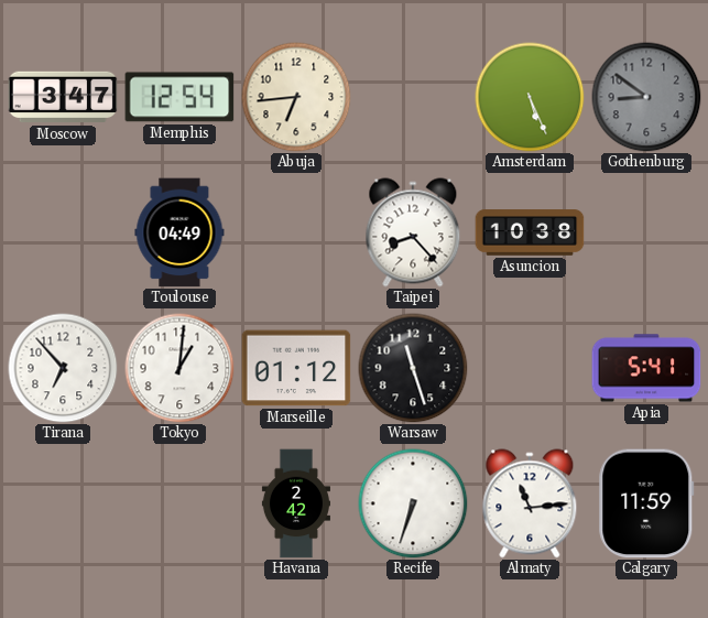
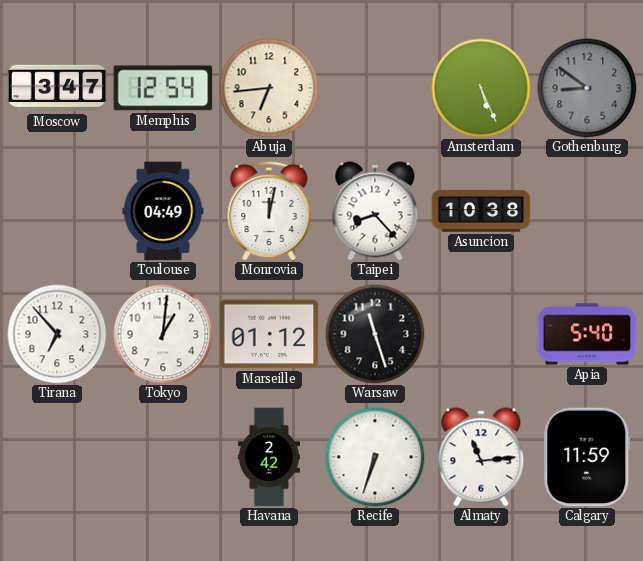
Monrovia: none -> 12:02 (269, 211)
Apia: 5:41 -> 5:40 (587, 334)
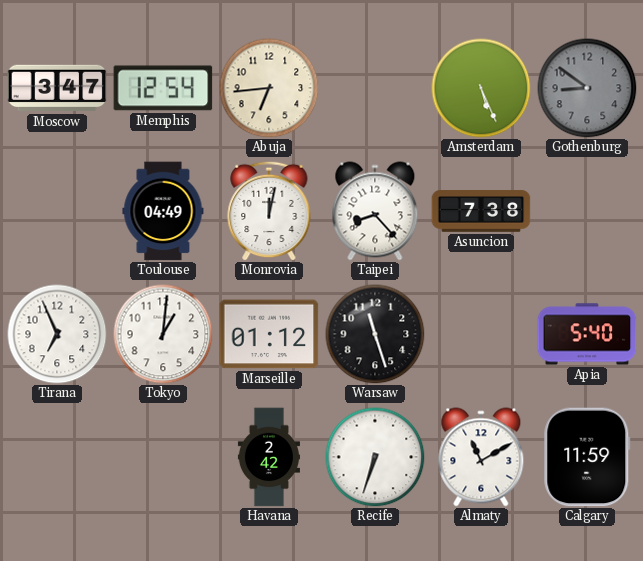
Asuncion: 10:38 -> 7:38 (481, 211)
Tirana: 6:53 -> 6:56 (57, 334)
Almaty: 11:14 -> 11:10 (481, 457)
